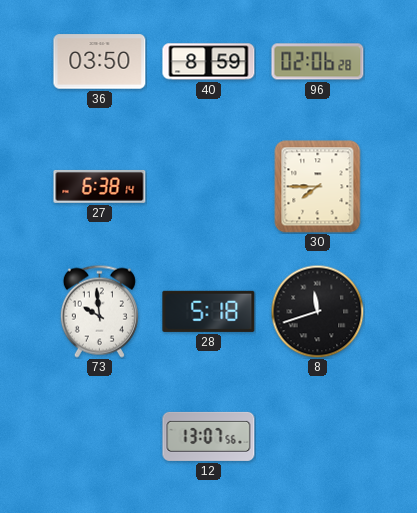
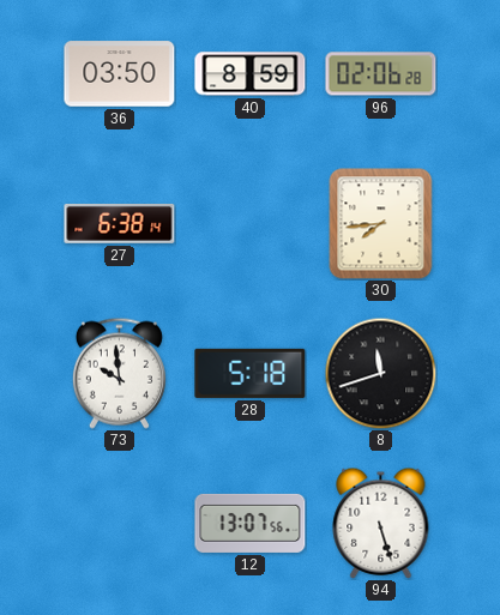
30: 7:45 -> 7:44 (381, 224)
94: none -> 5:27 (381, 523)
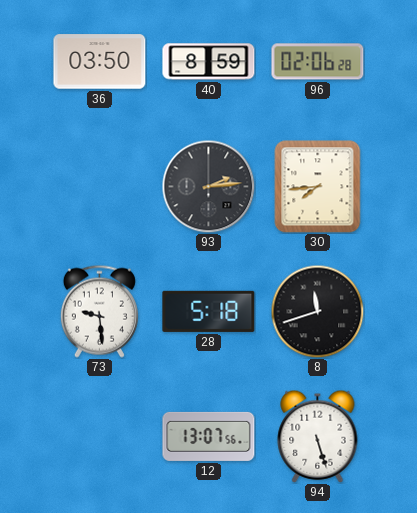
27: 6:38 -> none (120, 223)
93: none -> 2:14 (208, 186)
73: 9:59 -> 9:29 (99, 311)
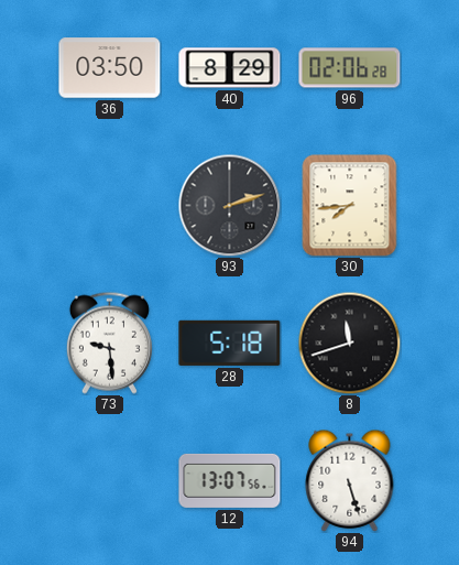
40: 8:59 -> 8:29 (230, 68)
93: 2:14 -> 2:12 (229, 205)
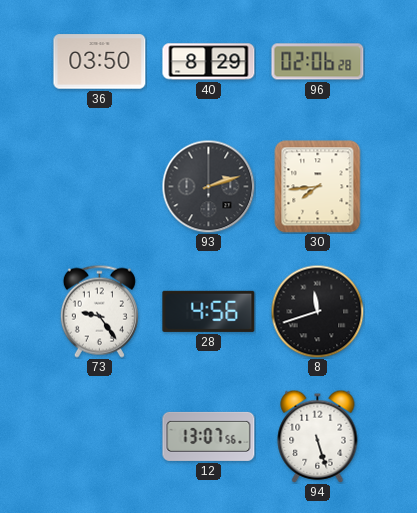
73: 9:29 -> 9:24 (99, 311)
28: 5:18 -> 4:56 (209, 311)
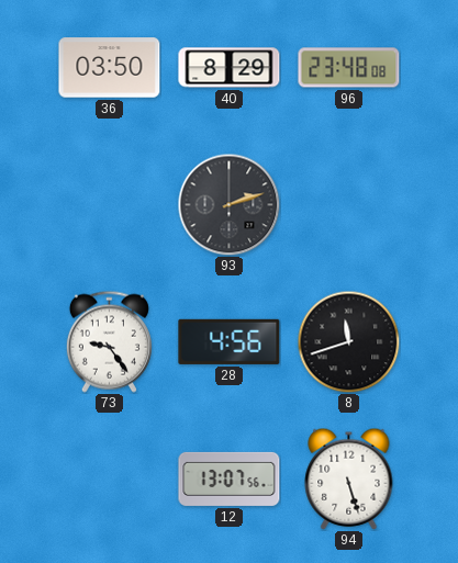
96: 02:06 -> 23:48 (349, 68)
30: 7:44 -> none (318, 187)
